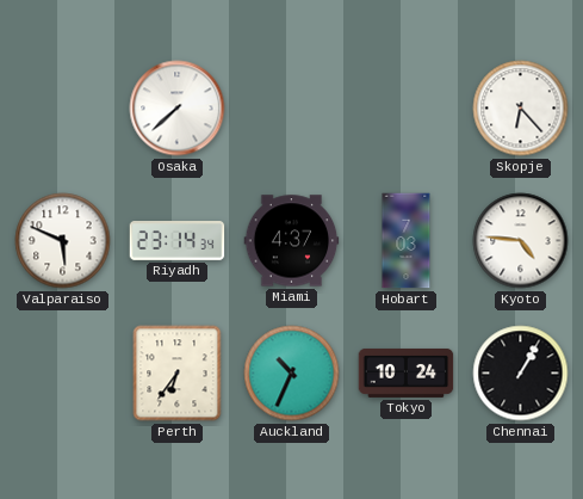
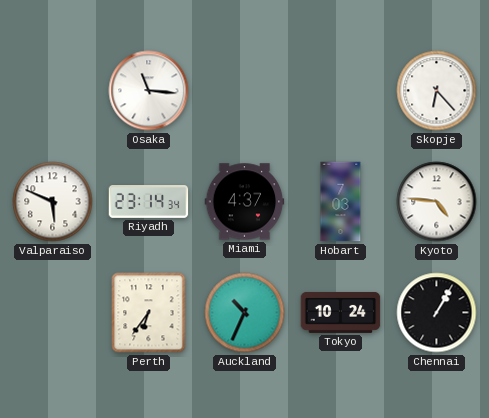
Osaka: 7:38 -> 11:16 (149, 91)
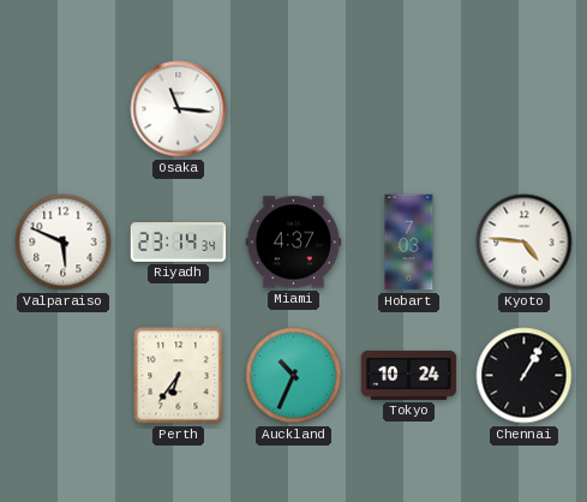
Skopje: 6:23 -> none (437, 91)
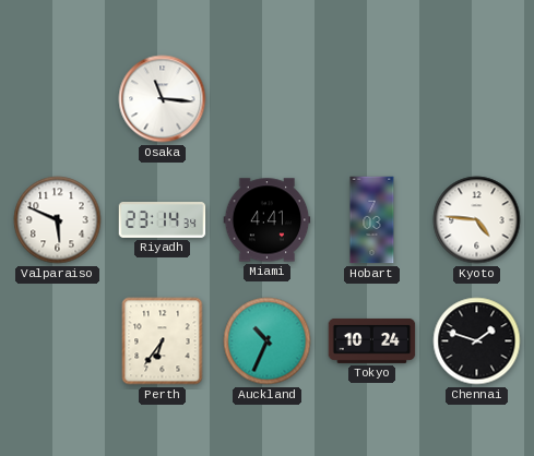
Miami: 4:37 -> 4:41 (268, 220)
Chennai: 1:05 -> 1:48 (477, 341)
